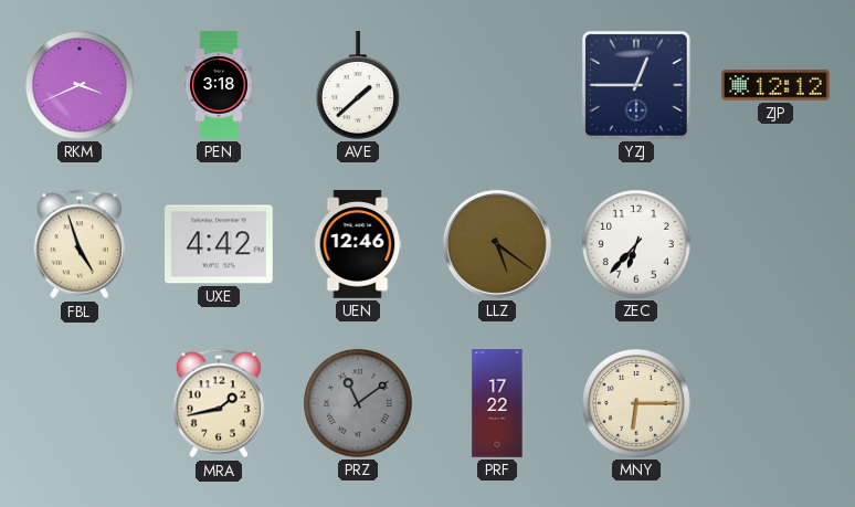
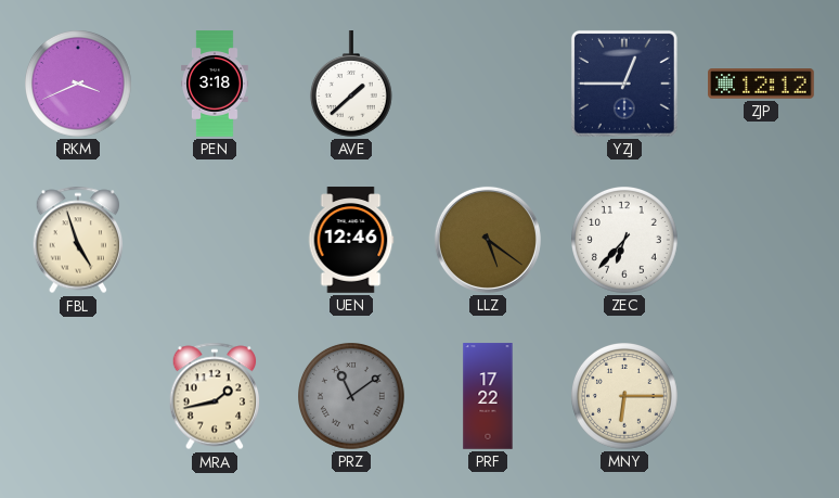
UXE: 4:42 -> none (219, 244)
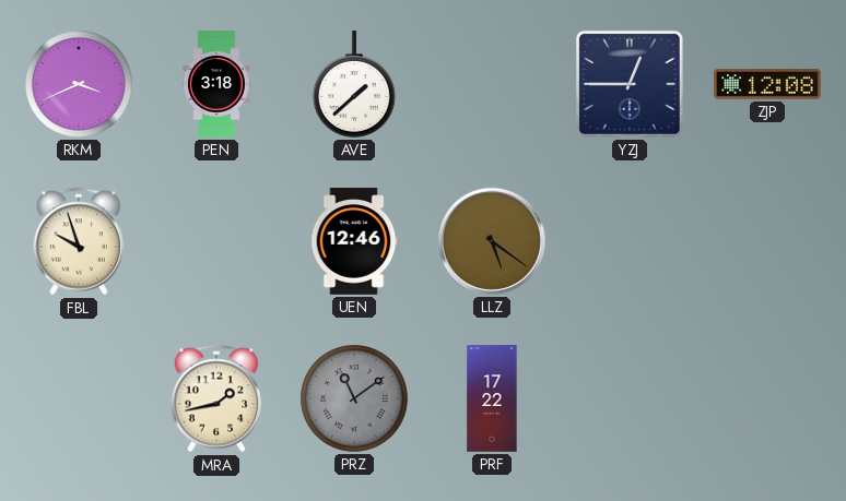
ZJP: 12:12 -> 12:08 (767, 84)
FBL: 4:57 -> 9:57 (79, 241)
ZEC: 6:37 -> none (625, 241)
MNY: 6:15 -> none (625, 397)
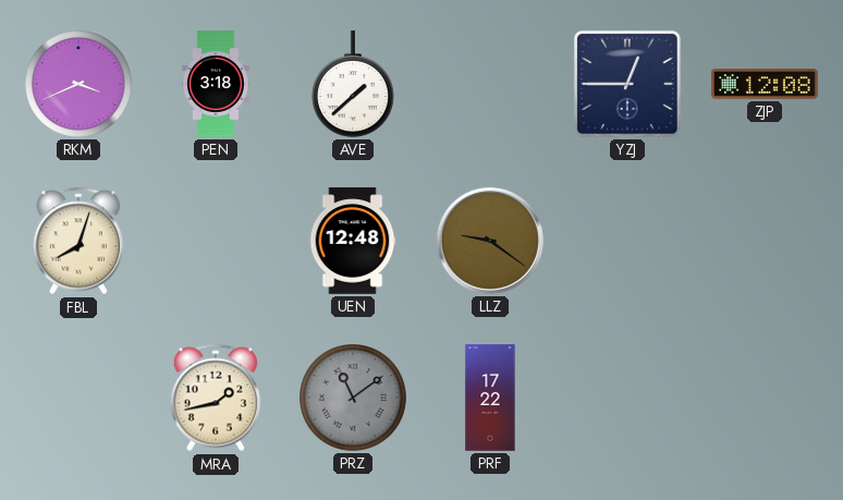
FBL: 9:57 -> 8:03 (78, 241)
UEN: 12:46 -> 12:48 (353, 241)
LLZ: 5:21 -> 9:21 (490, 241)
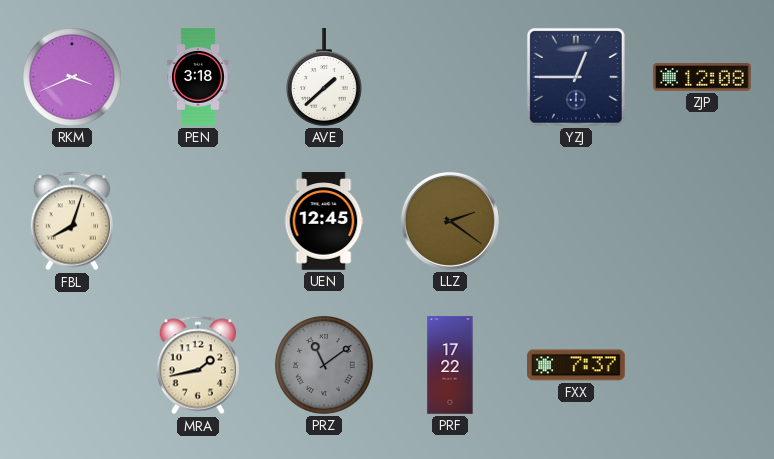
UEN: 12:48 -> 12:45 (324, 221)
LLZ: 9:21 -> 2:21 (450, 221)
FXX: none -> 7:37 (576, 365)
